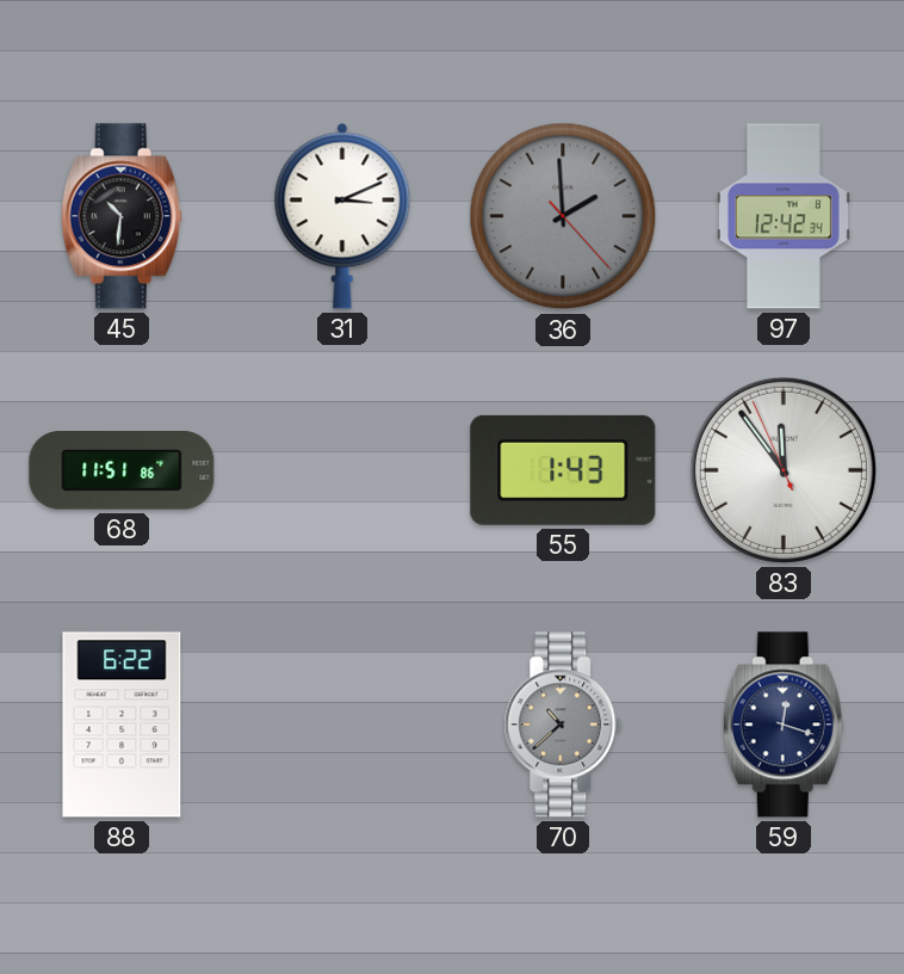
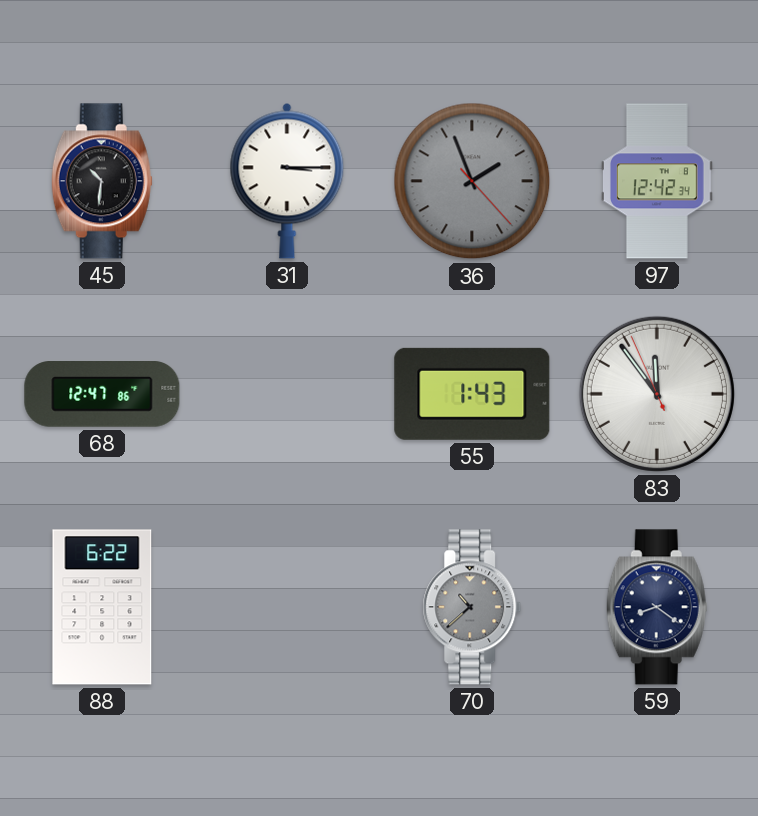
31: 3:11 -> 3:15 (287, 181)
36: 1:59 -> 1:56 (472, 181)
68: 11:51 -> 12:47 (102, 395)
59: 12:18 -> 8:21 (657, 607)
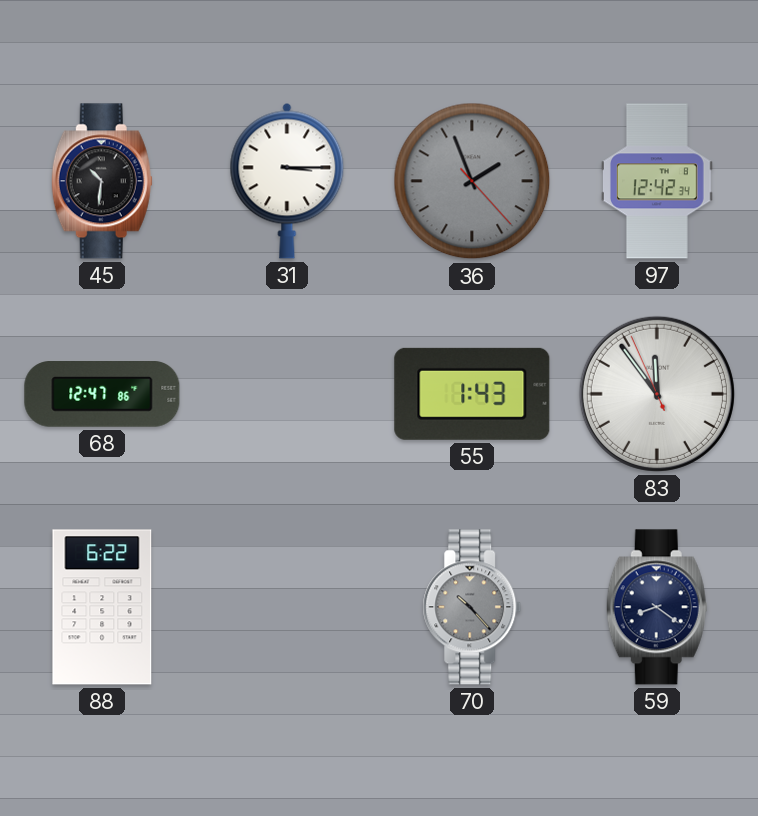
70: 10:38 -> 10:23 (472, 607)
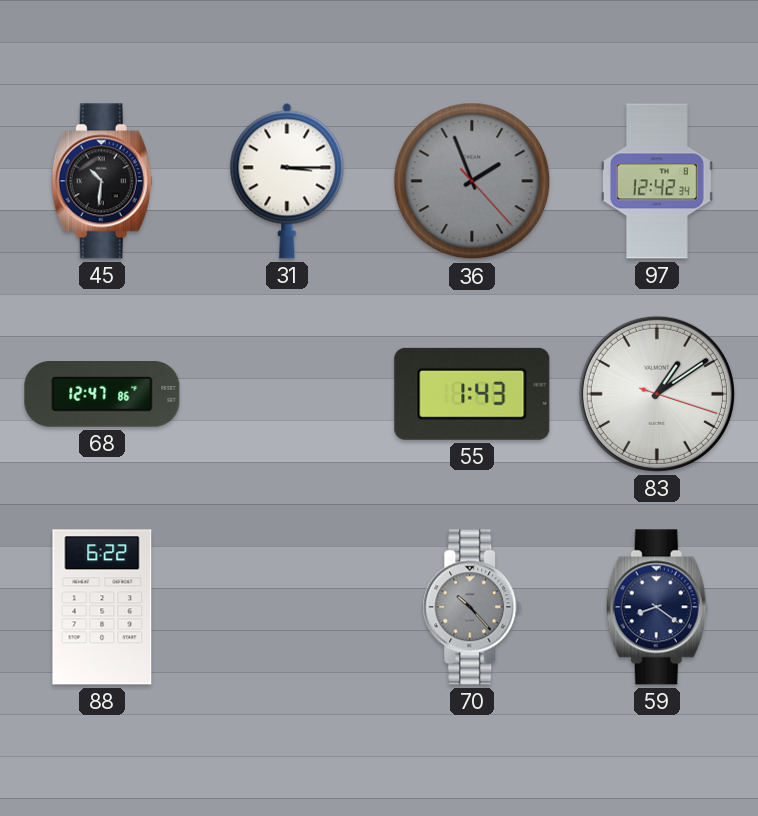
83: 11:53 -> 1:09 (657, 394)
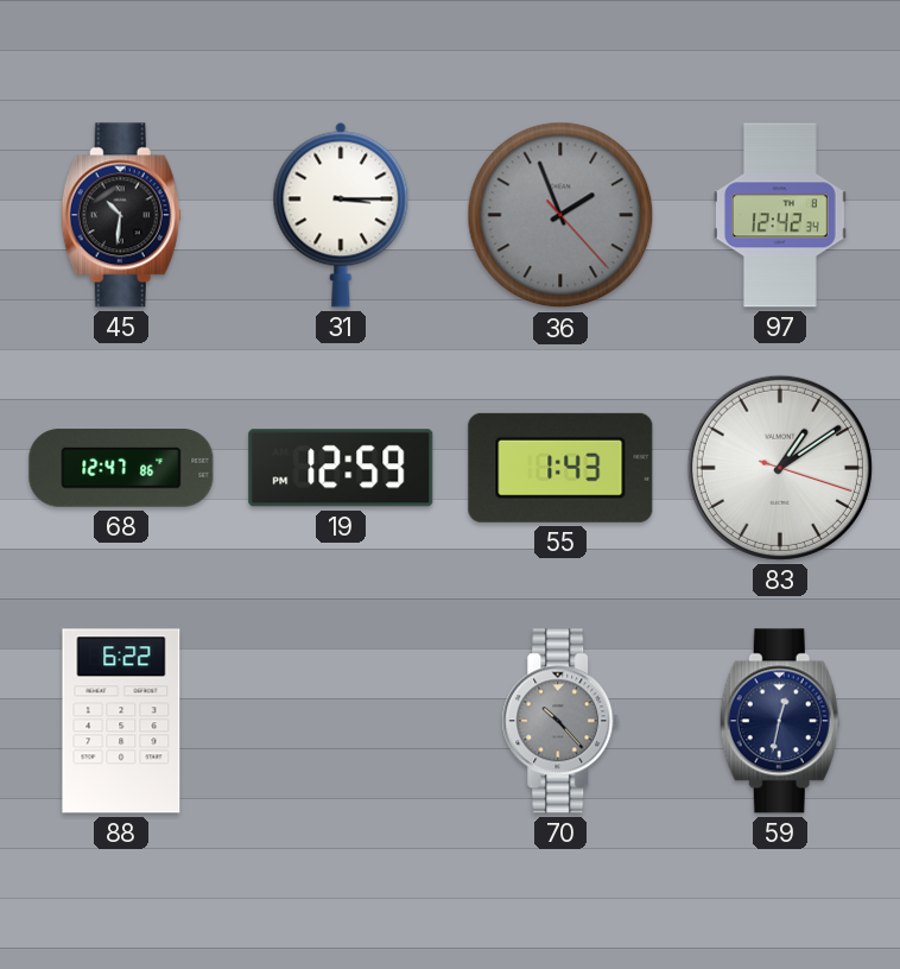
19: none -> 12:59 (341, 468)
59: 8:21 -> 12:32 (780, 721)
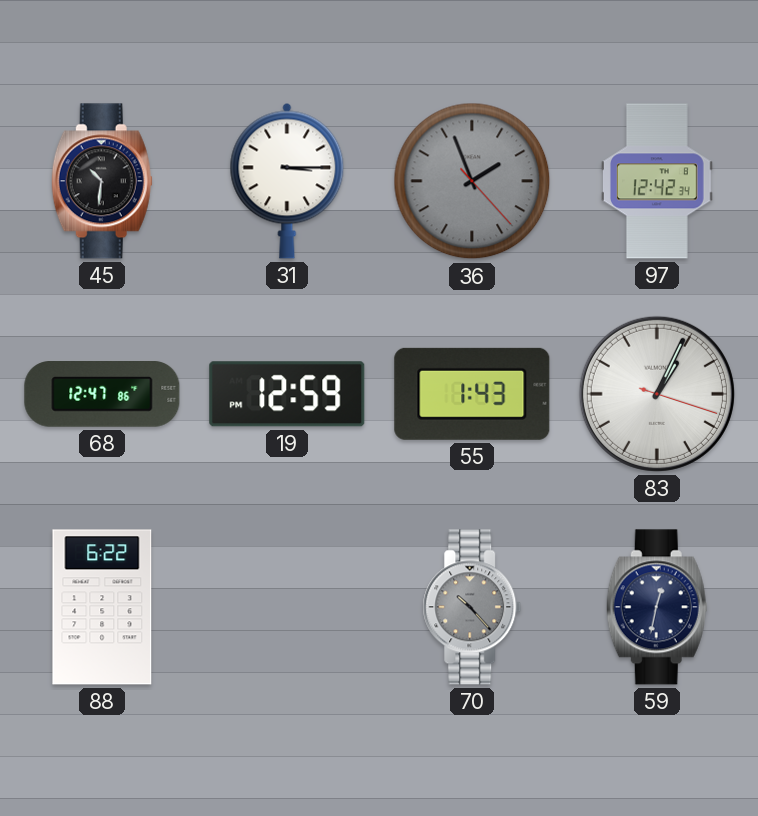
83: 1:09 -> 1:04 (657, 394)
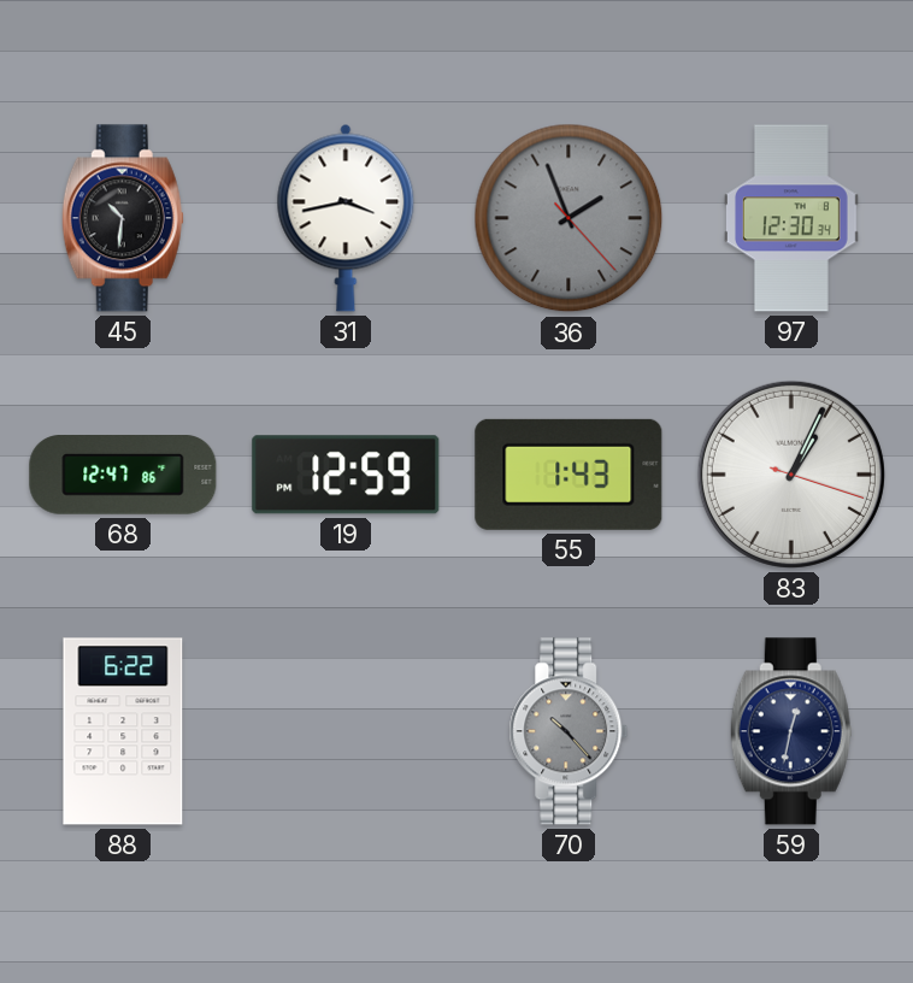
31: 3:15 -> 3:43 (346, 218)
97: 12:42 -> 12:30 (793, 218)
